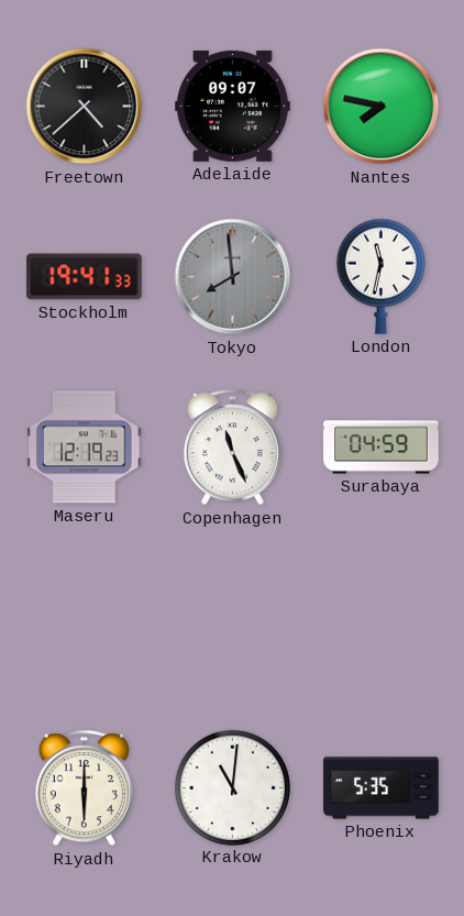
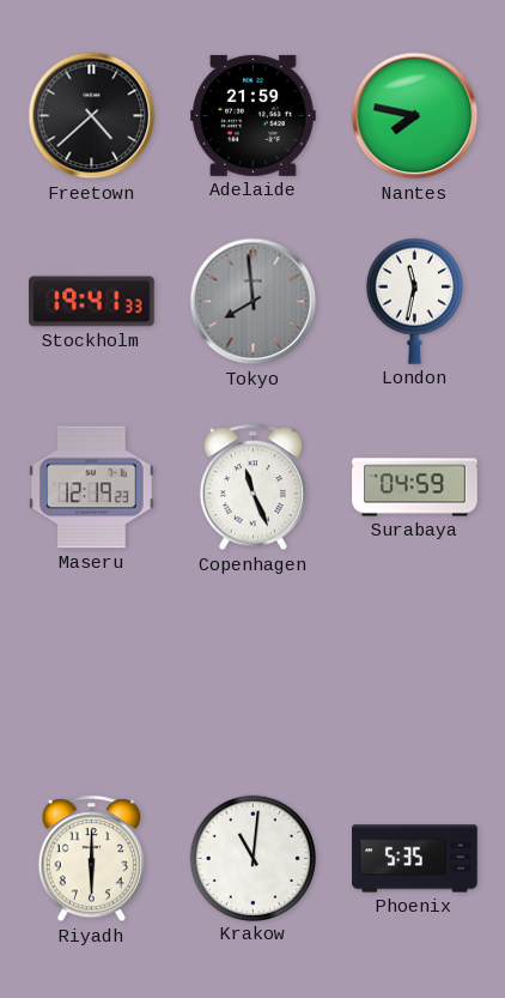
Adelaide: 09:07 -> 21:59 (254, 115)
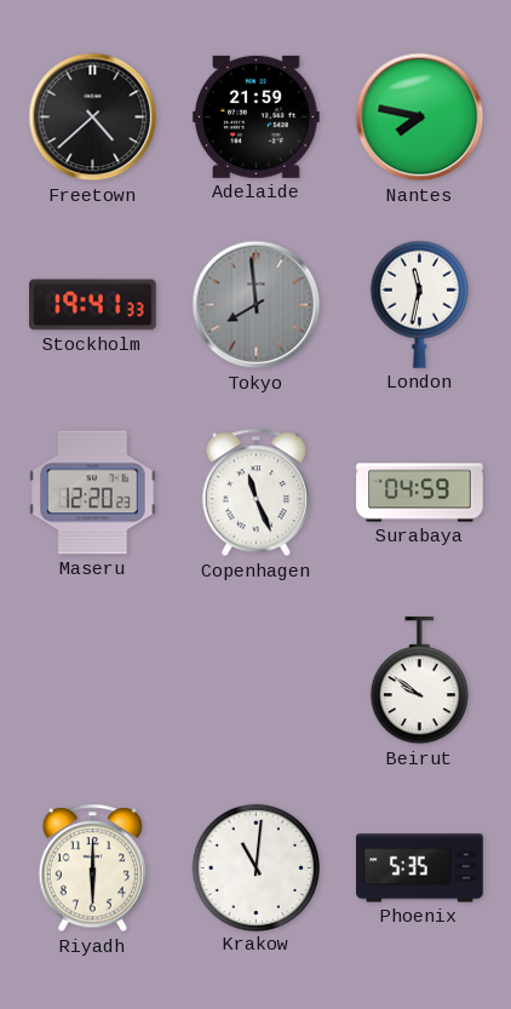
Maseru: 12:19 -> 12:20 (93, 493)
Beirut: none -> 9:51 (419, 681)
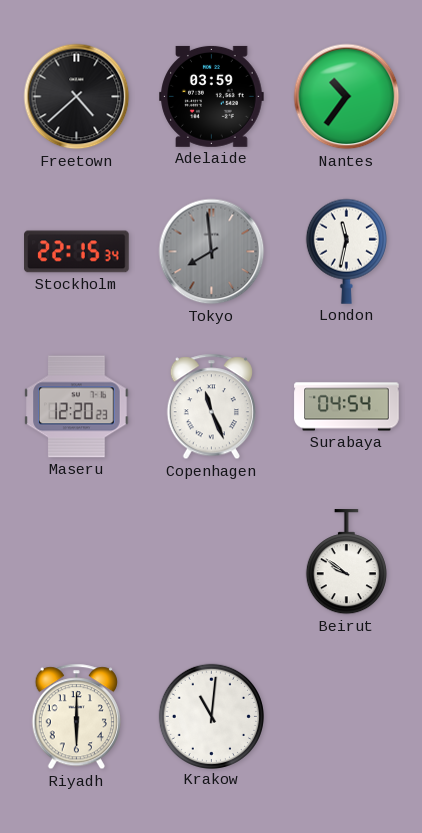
Adelaide: 21:59 -> 03:59 (212, 96)
Nantes: 7:47 -> 10:36 (347, 97)
Stockholm: 19:41 -> 22:15 (77, 252)
Surabaya: 04:59 -> 04:54 (347, 407)
Phoenix: 5:35 -> none (420, 868)
